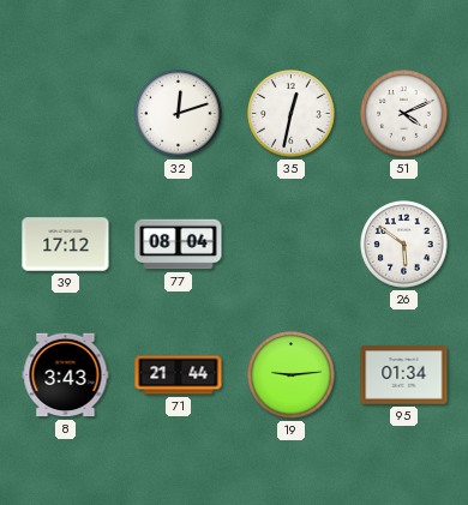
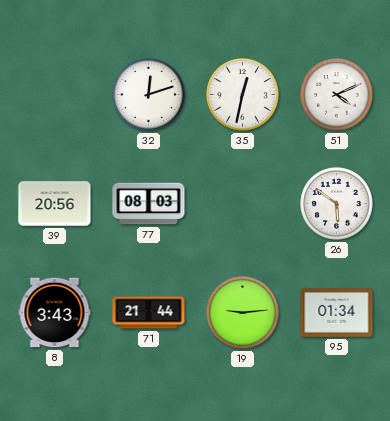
39: 17:12 -> 20:56 (55, 204)
77: 08:04 -> 08:03 (149, 204)
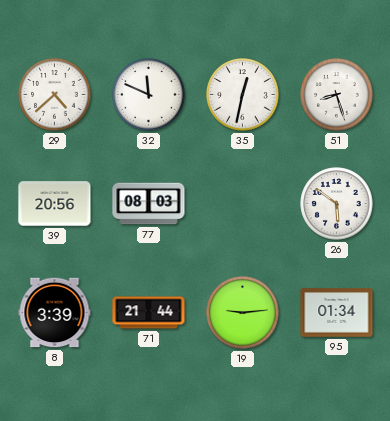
29: none -> 4:38 (55, 95)
32: 12:12 -> 11:49 (149, 95)
51: 4:11 -> 8:27 (337, 95)
8: 3:43 -> 3:39 (55, 313)
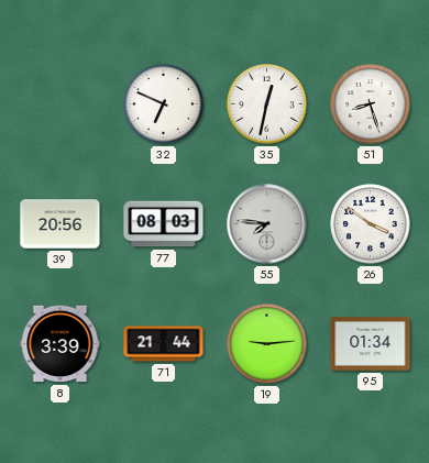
29: 4:38 -> none (55, 95)
32: 11:49 -> 6:49 (164, 104)
55: none -> 7:46 (267, 224)
26: 5:51 -> 3:51 (371, 224)
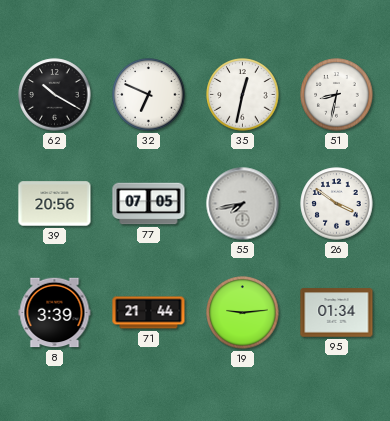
62: none -> 10:20 (55, 95)
51: 8:27 -> 8:32 (337, 95)
77: 08:03 -> 07:05 (149, 204)
55: 7:46 -> 7:43 (243, 204)
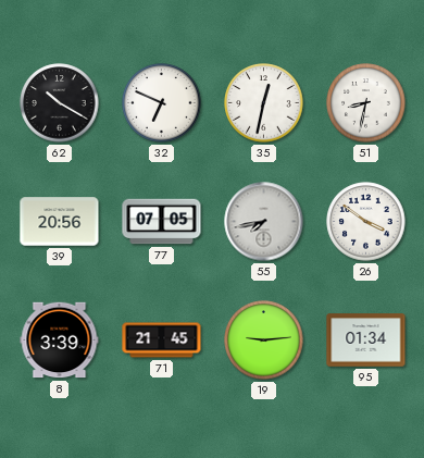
71: 21:44 -> 21:45 (162, 341)
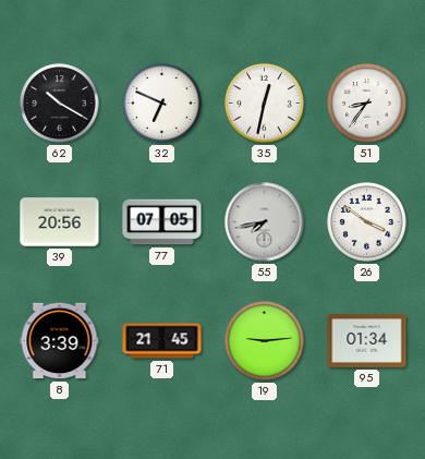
51: 8:32 -> 8:36 (367, 104)
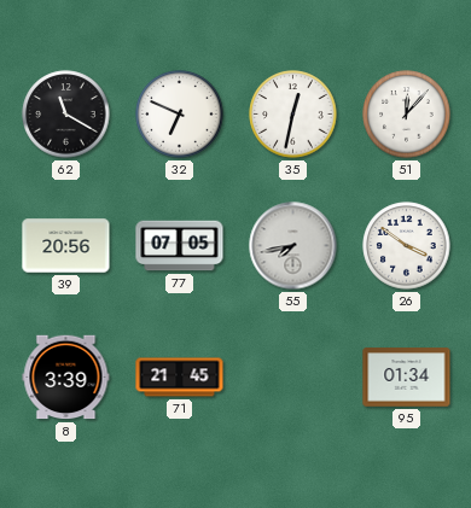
62: 10:20 -> 11:20 (66, 115)
51: 8:36 -> 12:07 (407, 115)
19: 9:14 -> none (265, 341)
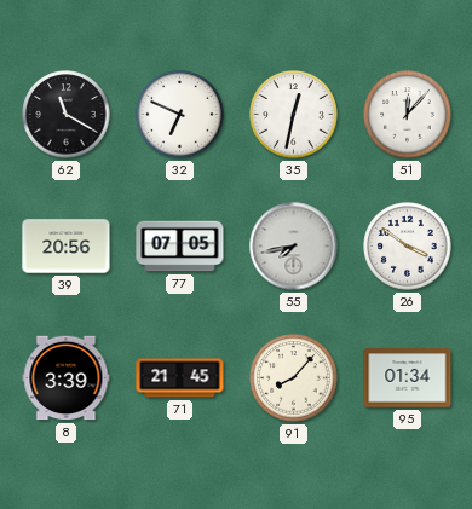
91: none -> 8:07 (294, 378)
